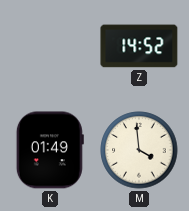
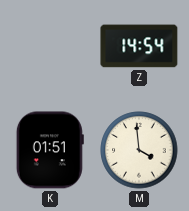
Z: 14:52 -> 14:54 (139, 46)
K: 01:49 -> 01:51 (50, 150)
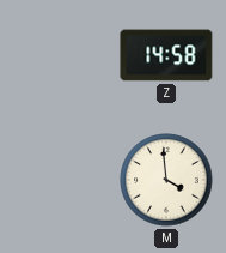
Z: 14:54 -> 14:58 (166, 55)
K: 01:51 -> none (50, 150)
